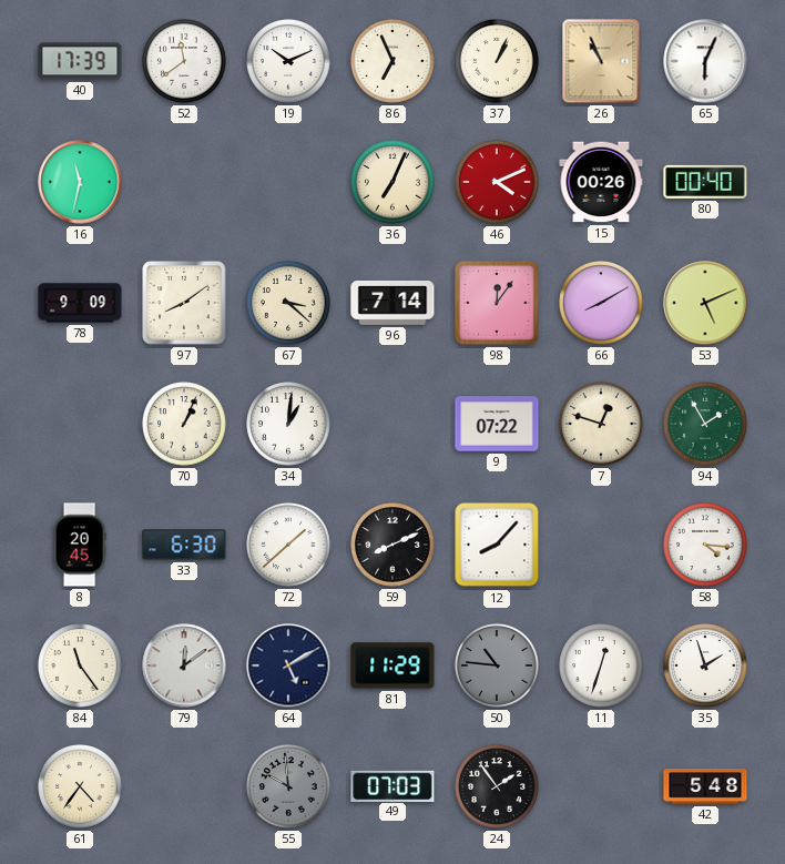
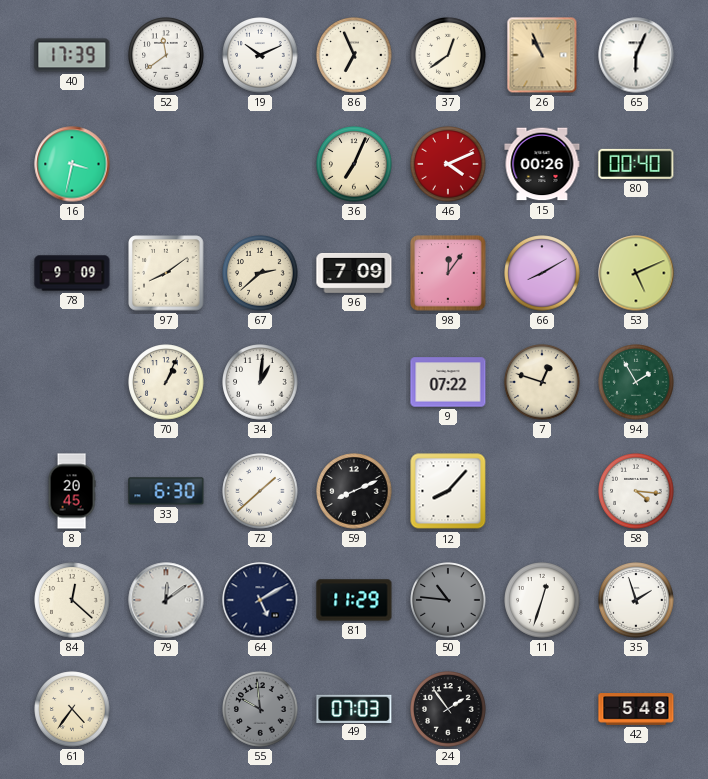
37: 1:04 -> 12:39 (448, 55)
16: 11:32 -> 3:32 (72, 164)
67: 3:22 -> 2:38 (260, 273)
96: 7:14 -> 7:09 (354, 273)
84: 11:24 -> 12:22 (72, 600)
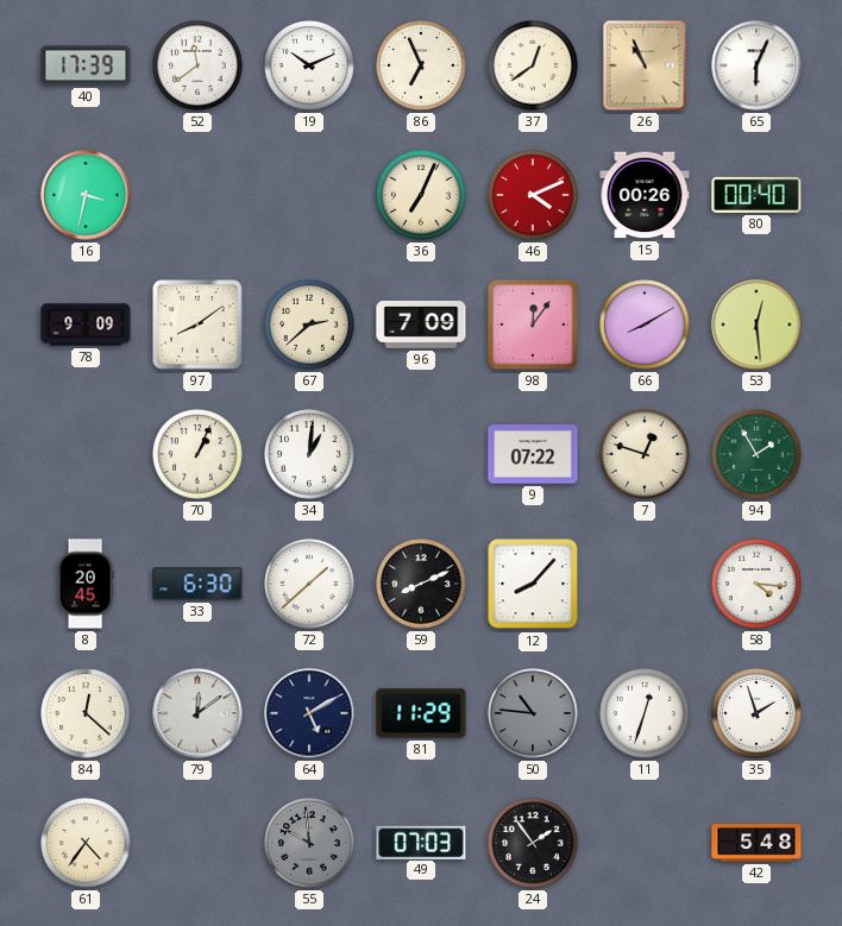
53: 5:11 -> 12:29 (756, 325)
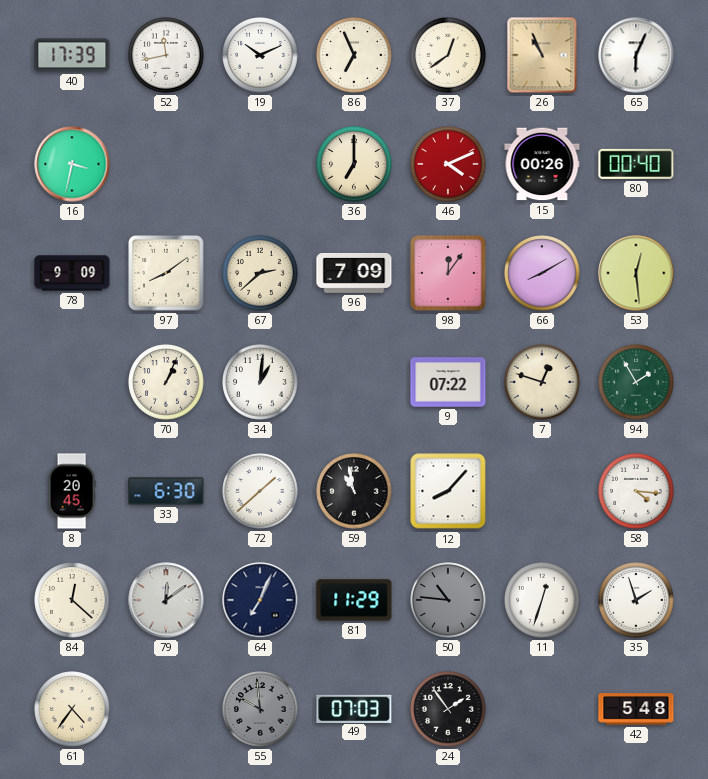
52: 11:39 -> 11:43 (166, 55)
36: 7:04 -> 7:00 (354, 164)
59: 8:11 -> 10:58 (354, 491)
64: 5:10 -> 7:04 (260, 600)
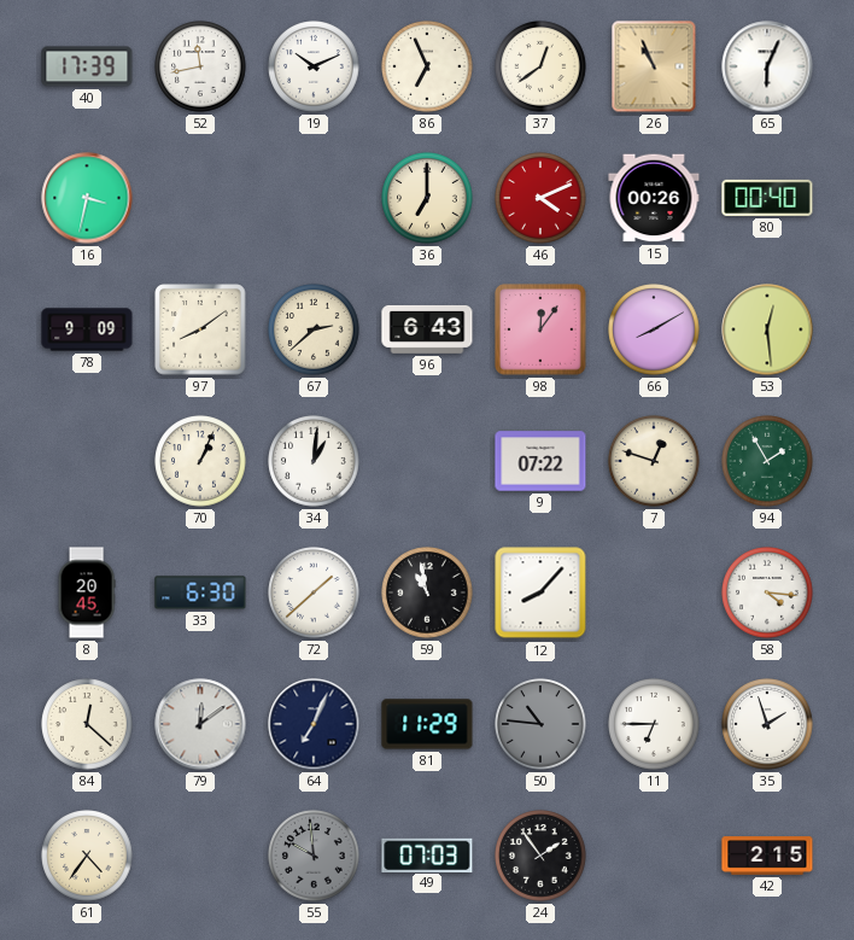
96: 7:09 -> 6:43 (427, 329)
11: 12:33 -> 6:45 (654, 724)
42: 5:48 -> 2:15 (767, 856)
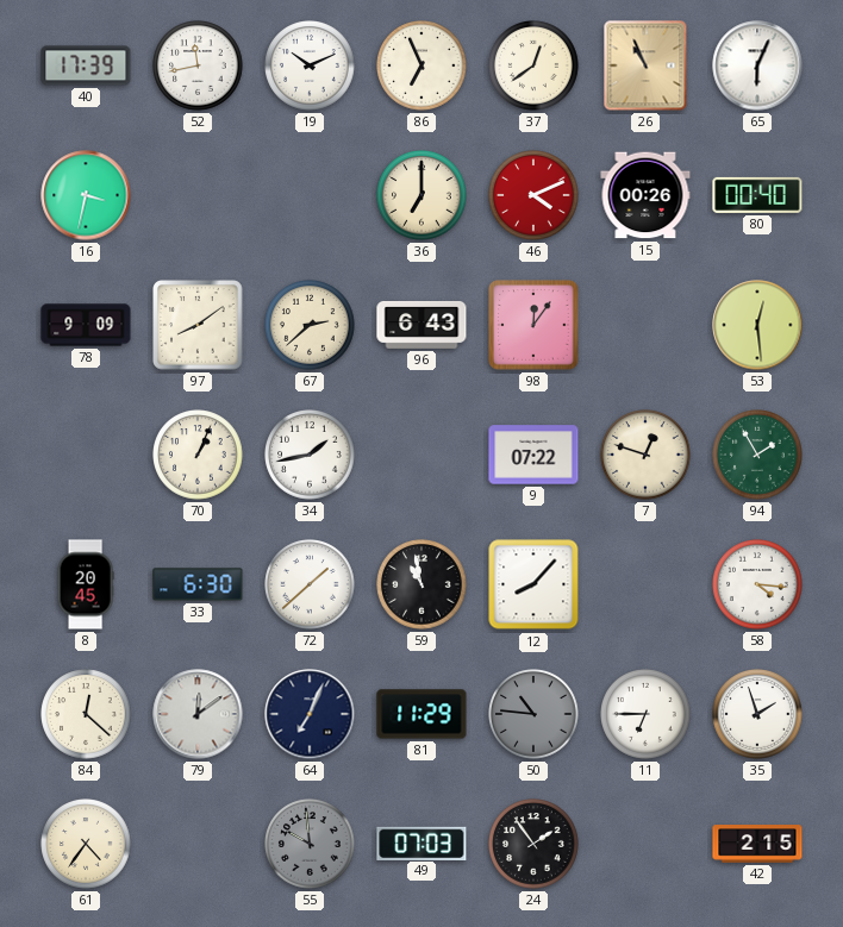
66: 8:10 -> none (654, 329)
34: 1:01 -> 1:43 (310, 455)
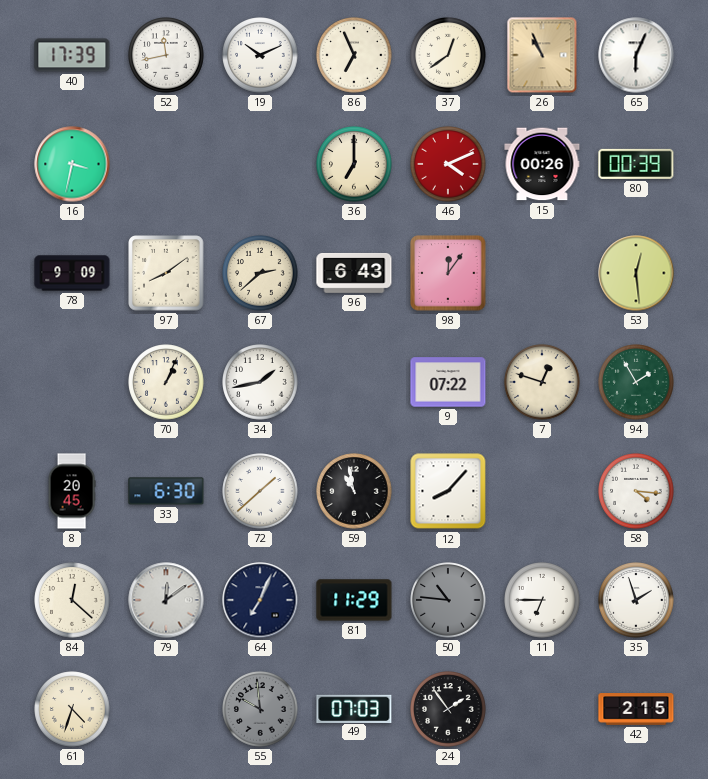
80: 00:40 -> 00:39 (636, 164)
61: 4:36 -> 4:33 (72, 709)
